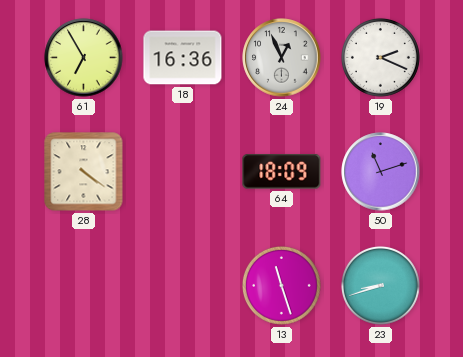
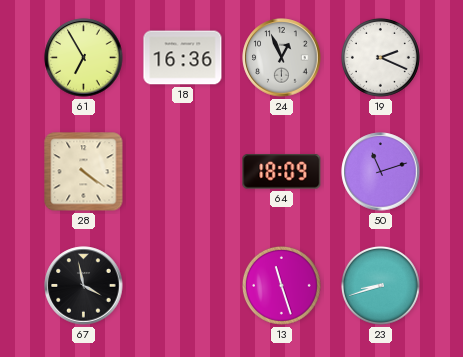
67: none -> 3:58 (84, 286)
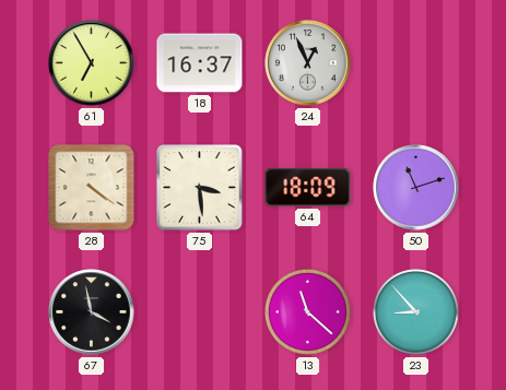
18: 16:36 -> 16:37 (200, 63)
19: 2:19 -> none (380, 57)
75: none -> 3:29 (200, 188)
13: 11:27 -> 11:22 (307, 311)
23: 8:42 -> 8:53 (415, 311)
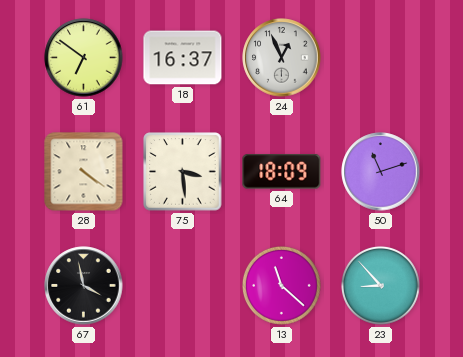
61: 6:55 -> 6:51 (84, 58)
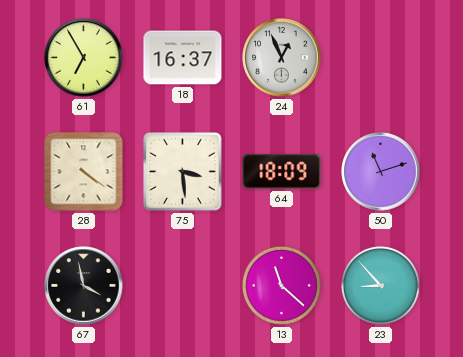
61: 6:51 -> 6:55 (84, 58)
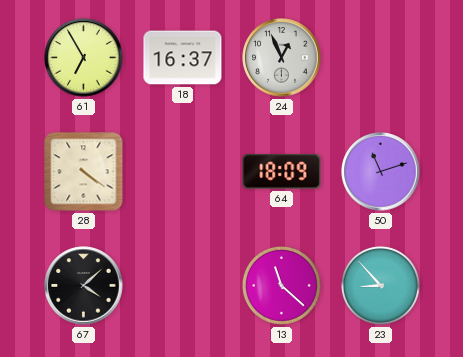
75: 3:29 -> none (183, 172)
67: 3:58 -> 4:08 (84, 286)
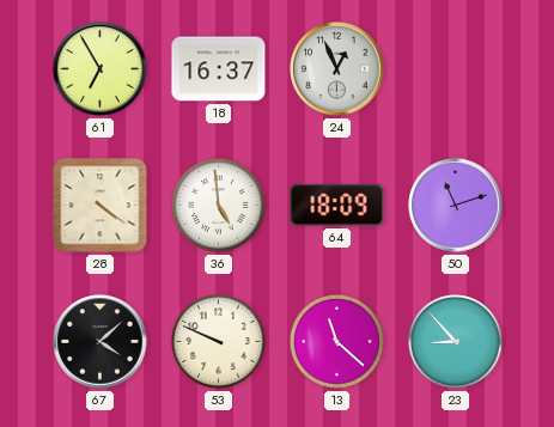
36: none -> 4:59 (218, 205)
53: none -> 9:49 (218, 341)
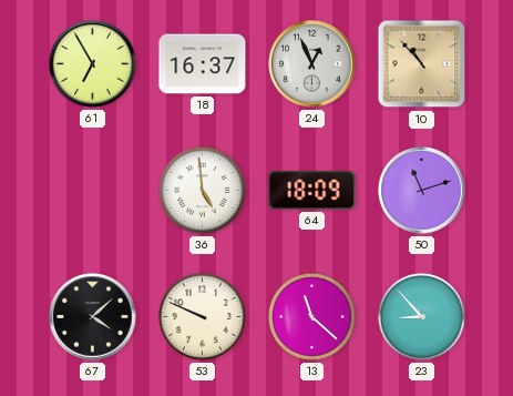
10: none -> 10:53 (422, 64)
28: 4:21 -> none (101, 206)
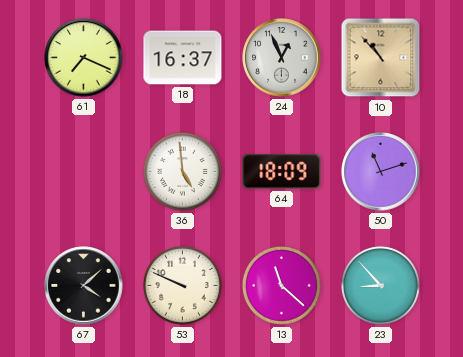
61: 6:55 -> 7:19 (84, 58)
